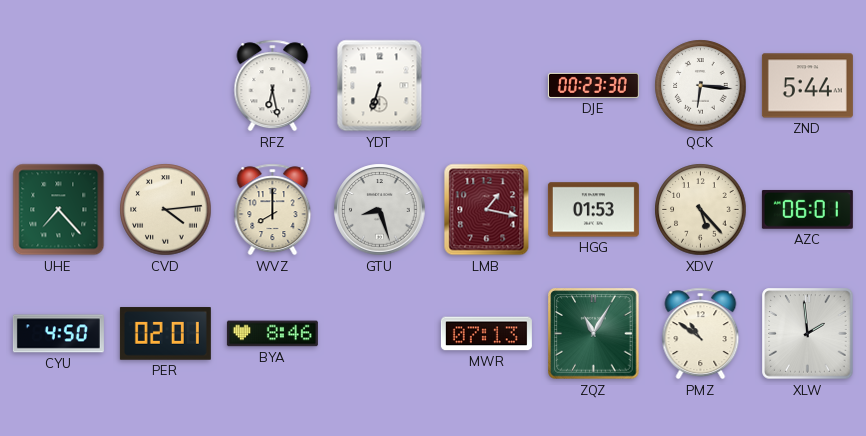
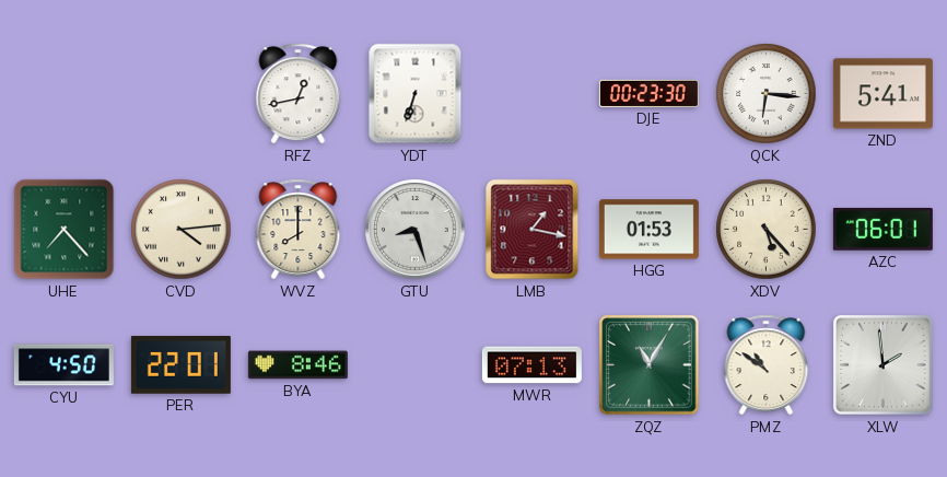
RFZ: 6:28 -> 12:43 (299, 94)
ZND: 5:44 -> 5:41 (882, 94)
PER: 02:01 -> 22:01 (180, 365)
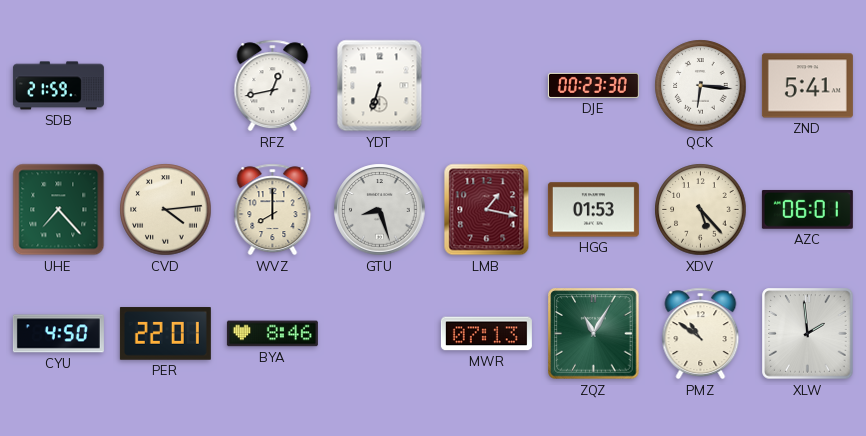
SDB: none -> 21:59 (58, 86)
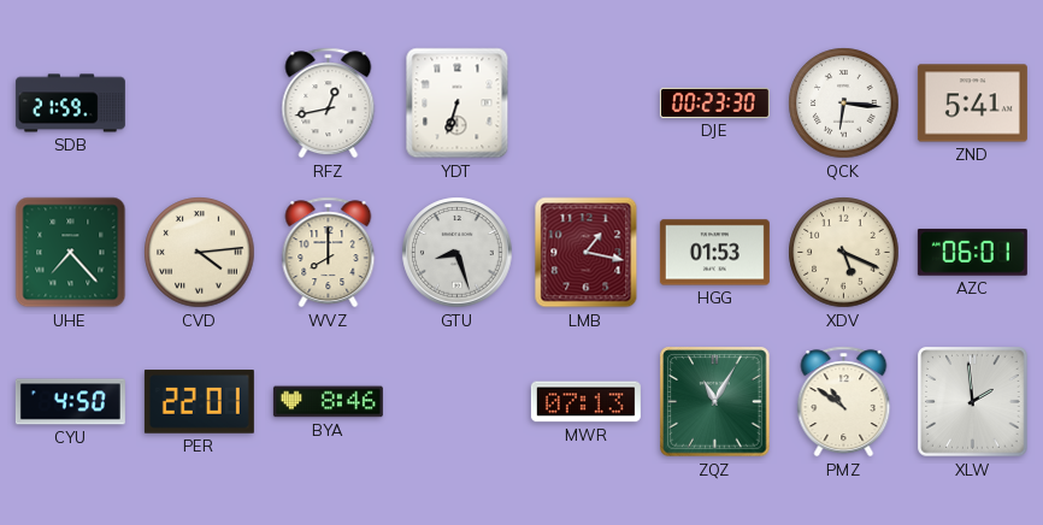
XDV: 5:23 -> 5:19 (844, 253)
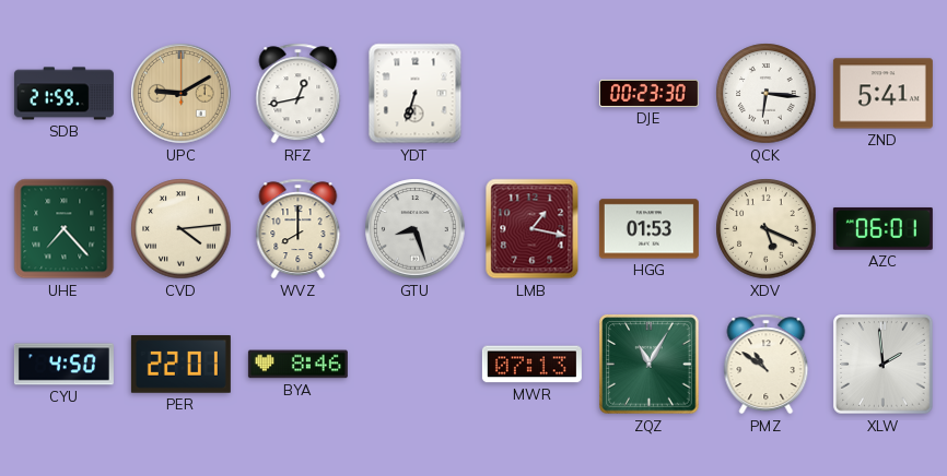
UPC: none -> 9:10 (182, 94)
